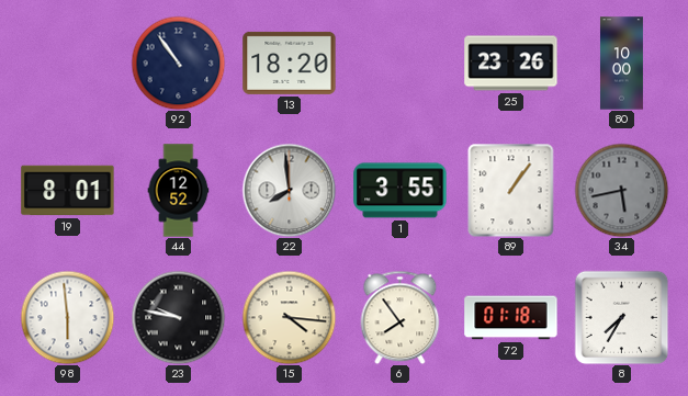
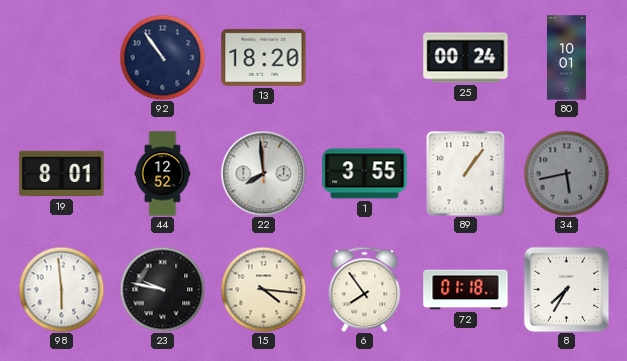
25: 23:26 -> 00:24 (466, 58)
80: 10:00 -> 10:01 (566, 58)
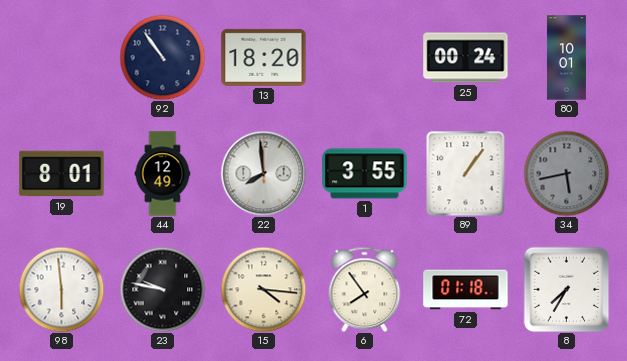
44: 12:52 -> 12:49 (163, 174)
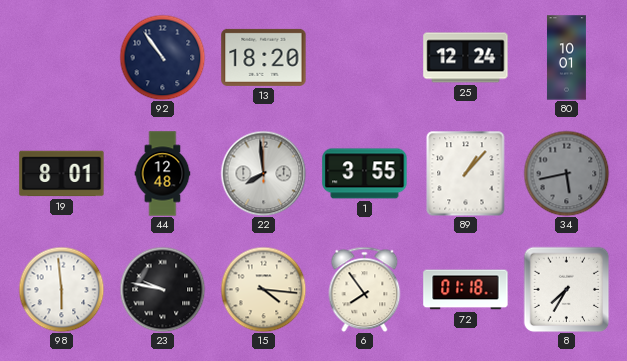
25: 00:24 -> 12:24 (466, 58)
44: 12:49 -> 12:48 (163, 174)
89: 1:06 -> 1:07 (466, 173)
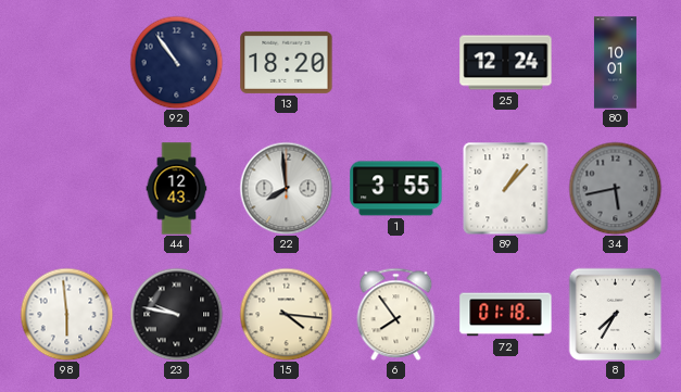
19: 8:01 -> none (62, 174)
44: 12:48 -> 12:43 (177, 189)
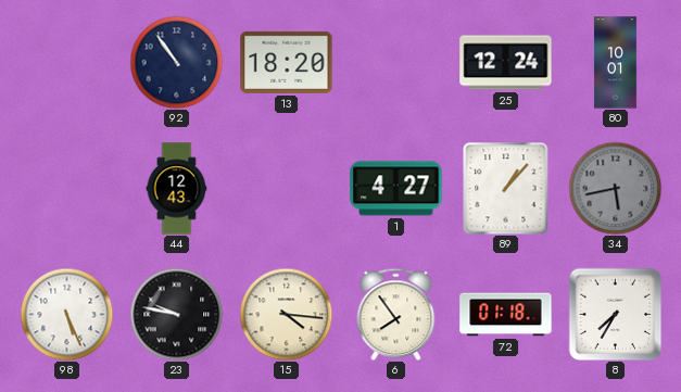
22: 7:59 -> none (286, 188)
1: 3:55 -> 4:27 (396, 189)
98: 5:59 -> 5:26 (66, 314)
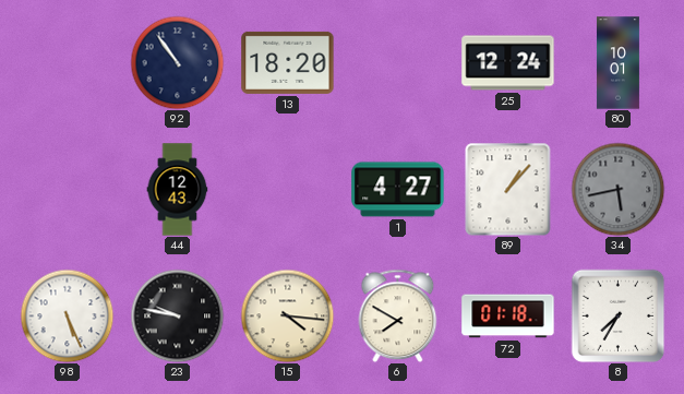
6: 7:54 -> 7:50 (398, 315)
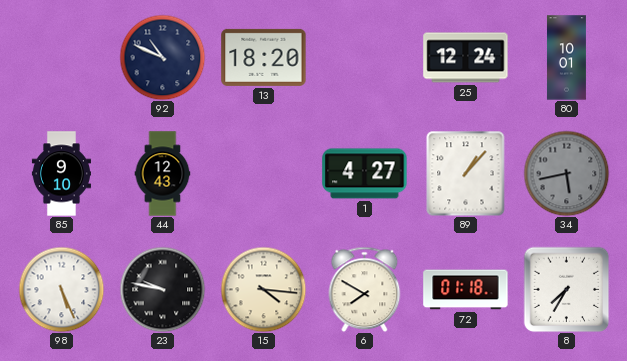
92: 10:54 -> 10:49 (162, 57)
85: none -> 9:10 (61, 174)
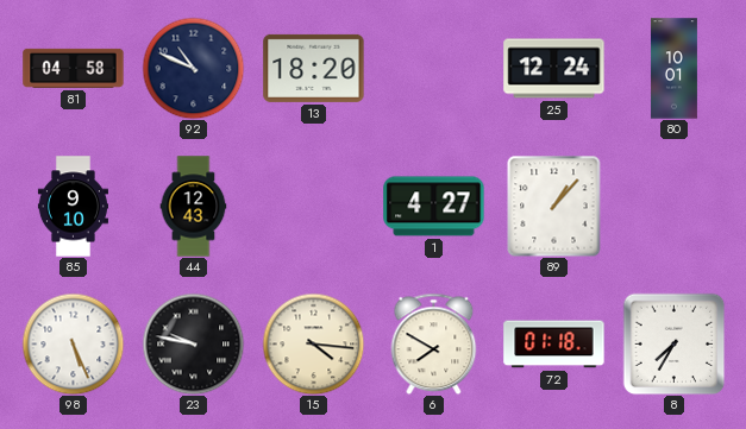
81: none -> 04:58 (74, 68)
34: 5:43 -> none (566, 173)
